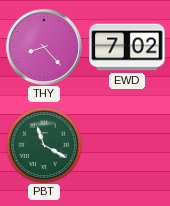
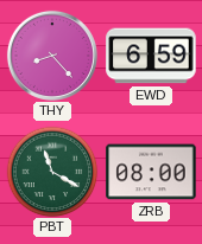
EWD: 7:02 -> 6:59 (151, 56)
ZRB: none -> 08:00 (151, 172)
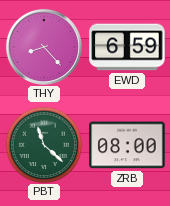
PBT: 11:20 -> 11:22 (44, 145)
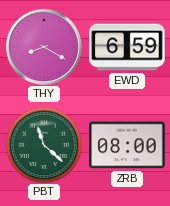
THY: 8:23 -> 8:20 (44, 47)
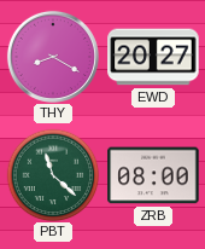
EWD: 6:59 -> 20:27 (153, 57)
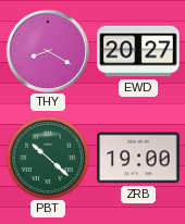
PBT: 11:22 -> 10:22 (48, 158)
ZRB: 08:00 -> 19:00 (138, 158)
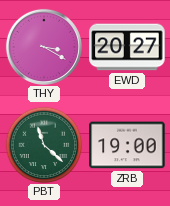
THY: 8:20 -> 3:20 (44, 47)
PBT: 10:22 -> 11:22 (44, 145)
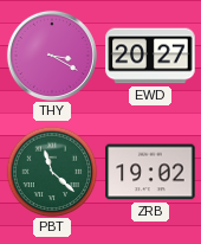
ZRB: 19:00 -> 19:02 (150, 172)
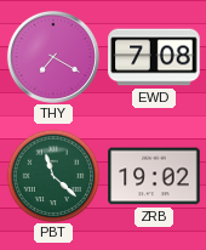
THY: 3:20 -> 7:20 (53, 57)
EWD: 20:27 -> 7:08 (154, 57)
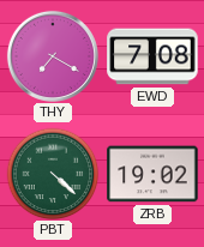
PBT: 11:22 -> 4:22 (53, 174)
